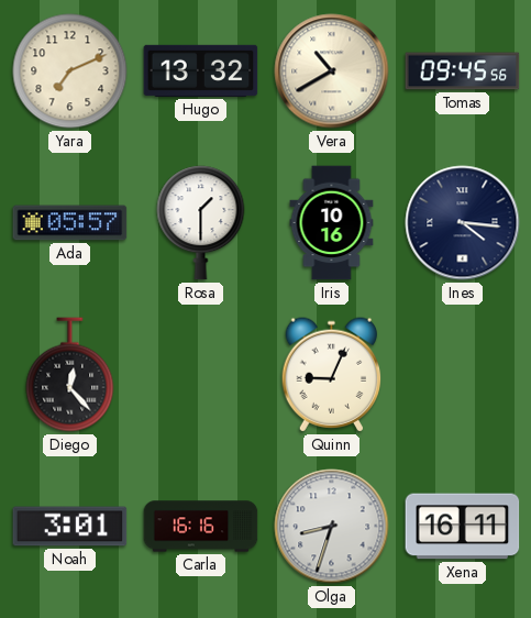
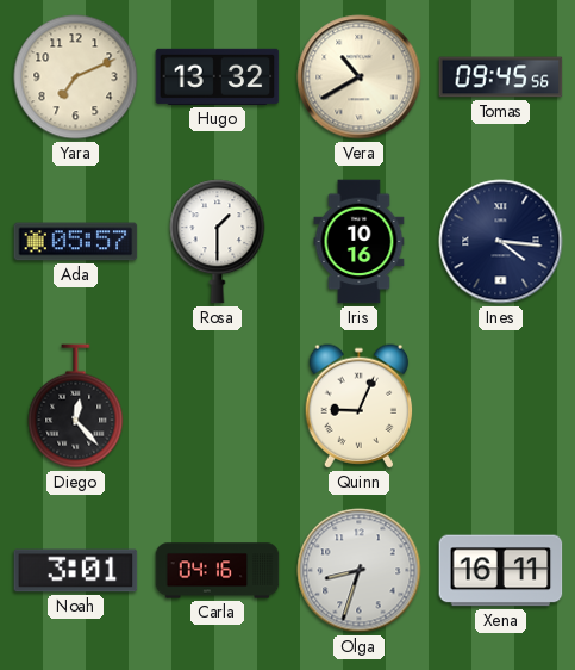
Carla: 16:16 -> 04:16 (218, 571)
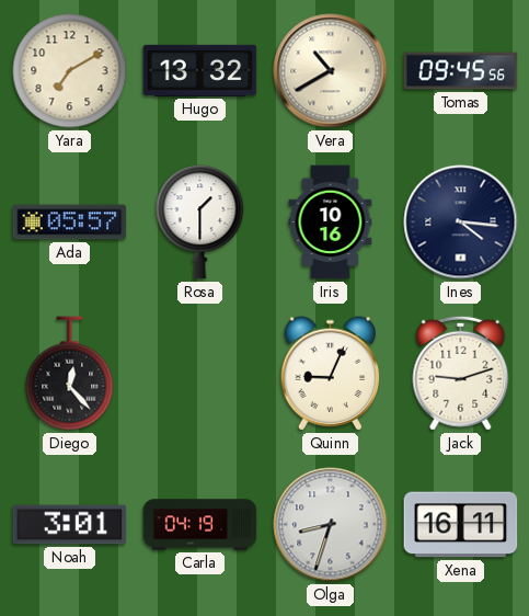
Yara: 7:11 -> 7:10 (70, 71)
Jack: none -> 9:12 (461, 373)
Carla: 04:16 -> 04:19 (200, 525)
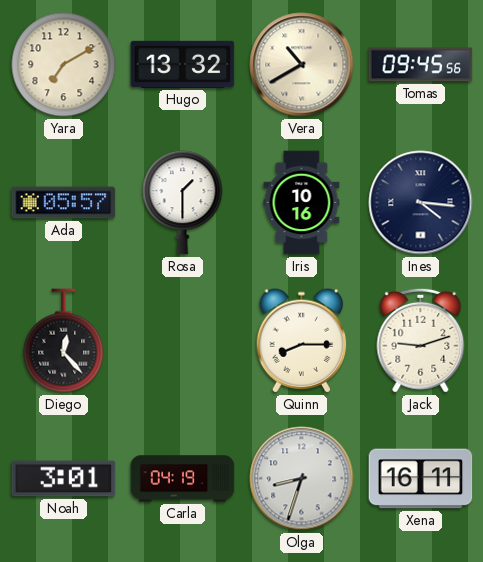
Quinn: 9:04 -> 8:15 (302, 341)
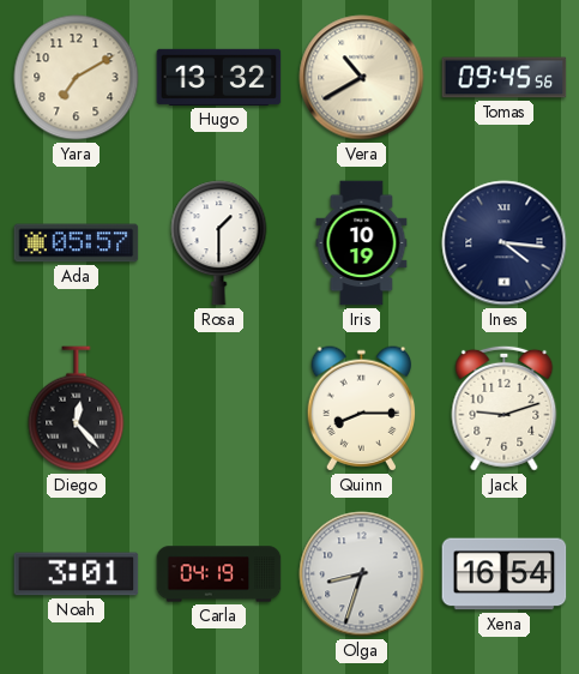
Iris: 10:16 -> 10:19 (362, 243)
Xena: 16:11 -> 16:54 (505, 574)
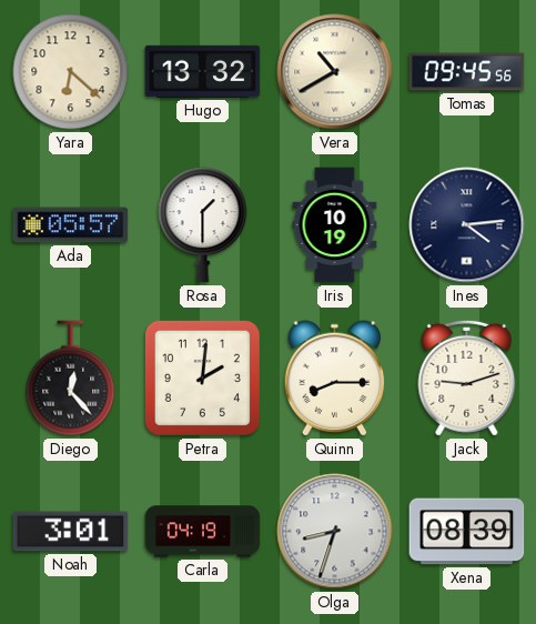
Yara: 7:10 -> 6:22 (71, 72)
Ines: 4:16 -> 4:14 (467, 225)
Petra: none -> 2:01 (202, 378)
Xena: 16:54 -> 08:39 (467, 532)
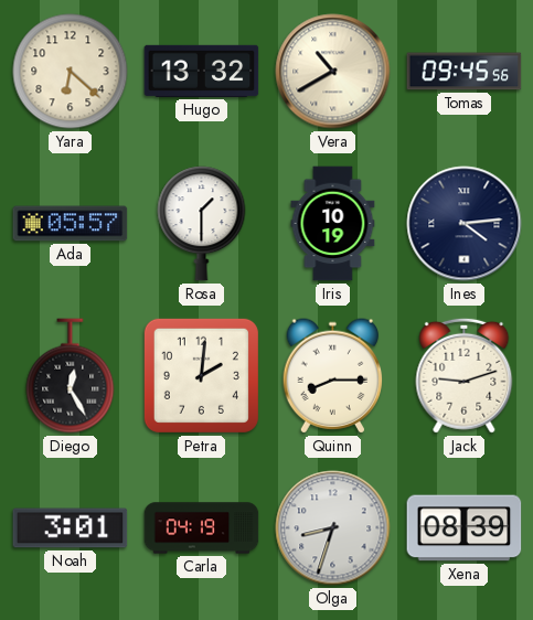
Diego: 12:23 -> 12:25 (71, 376)
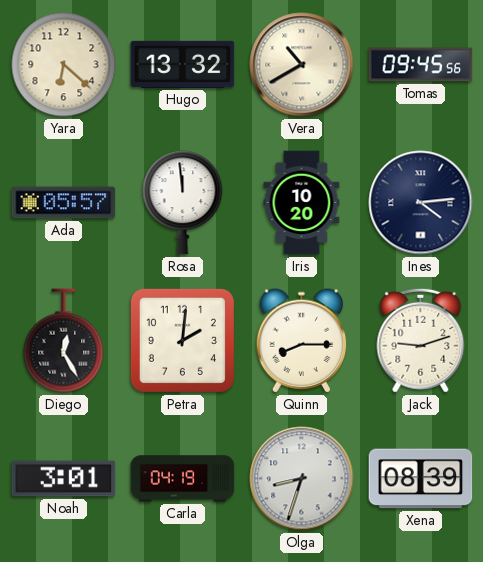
Rosa: 1:30 -> 11:59 (183, 203)
Iris: 10:19 -> 10:20 (302, 203)
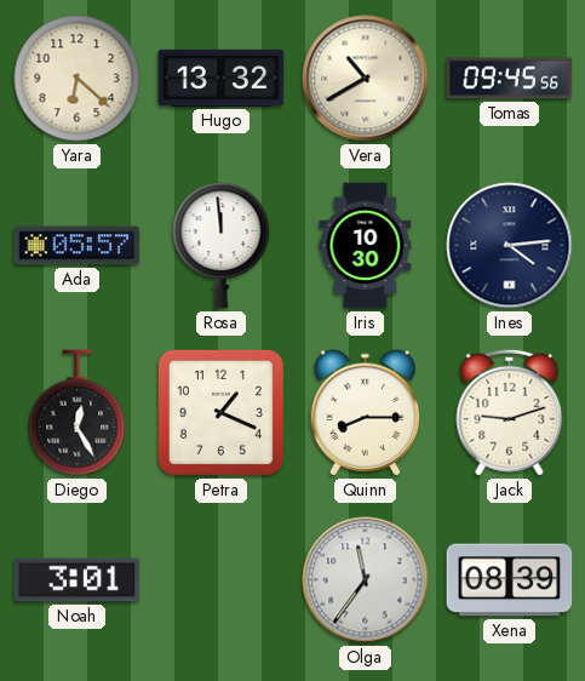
Iris: 10:20 -> 10:30 (366, 246)
Petra: 2:01 -> 1:19 (220, 412)
Carla: 04:19 -> none (183, 479)
Olga: 8:33 -> 11:36 (366, 580)
